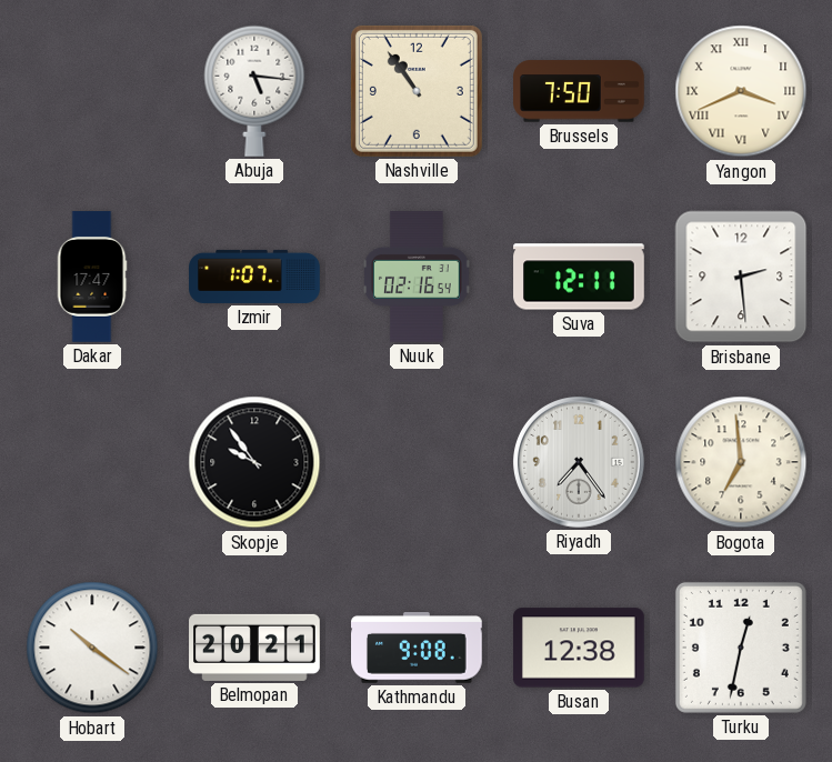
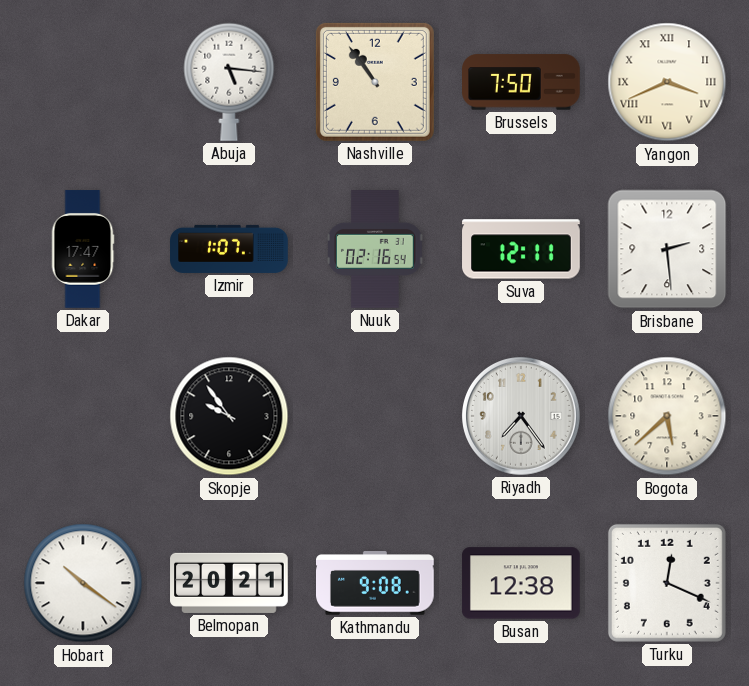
Bogota: 6:59 -> 5:38 (667, 416)
Turku: 12:32 -> 12:19 (667, 583)
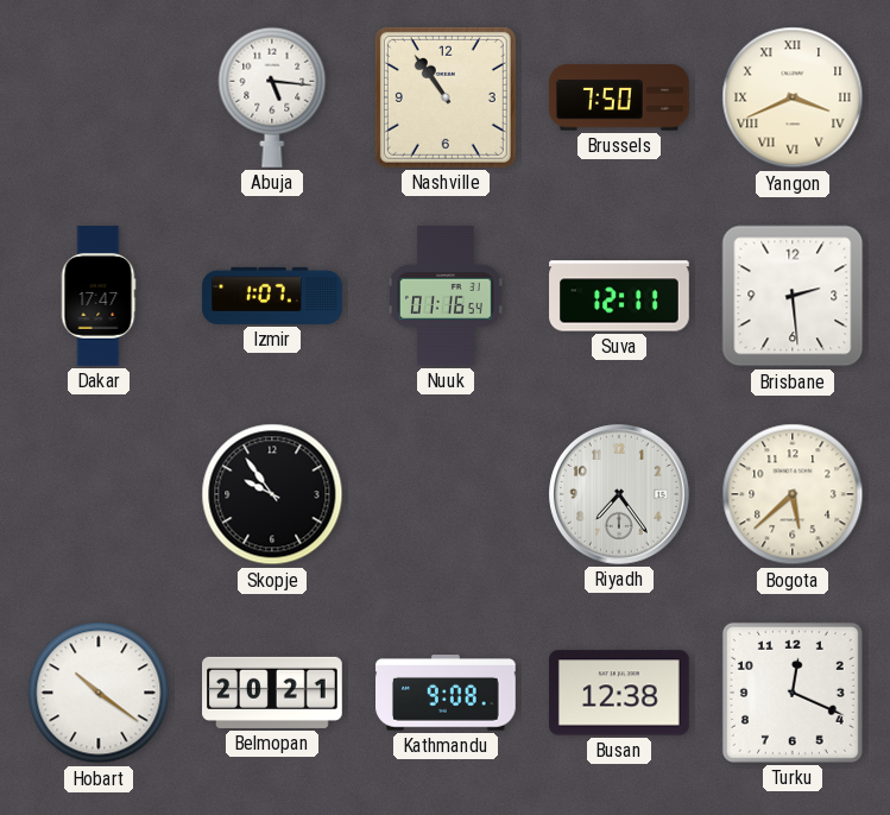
Nuuk: 02:16 -> 01:16 (447, 297)
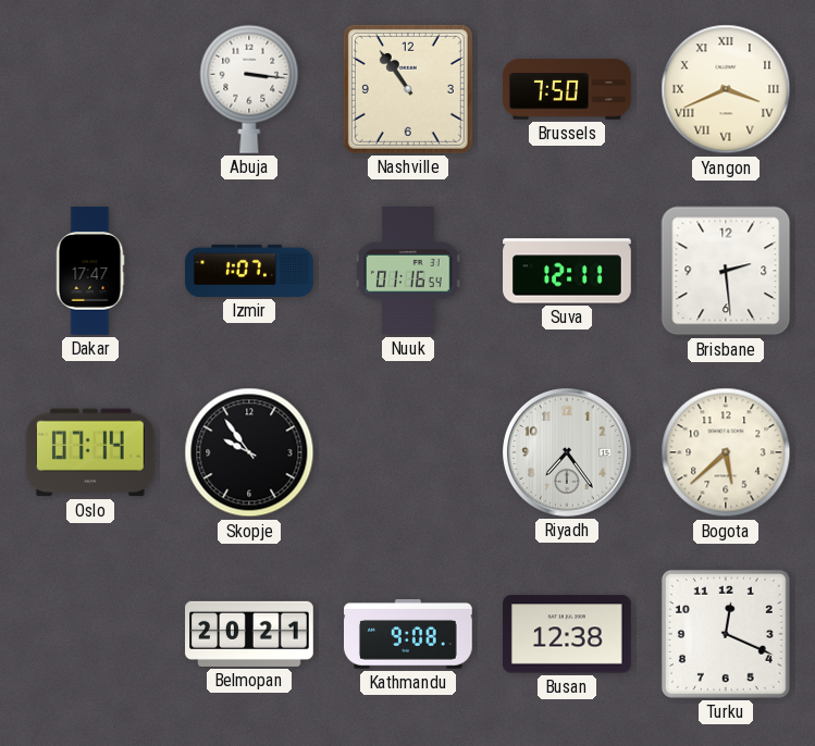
Abuja: 5:16 -> 3:16 (249, 89)
Oslo: none -> 07:14 (90, 452)
Hobart: 10:21 -> none (99, 693)
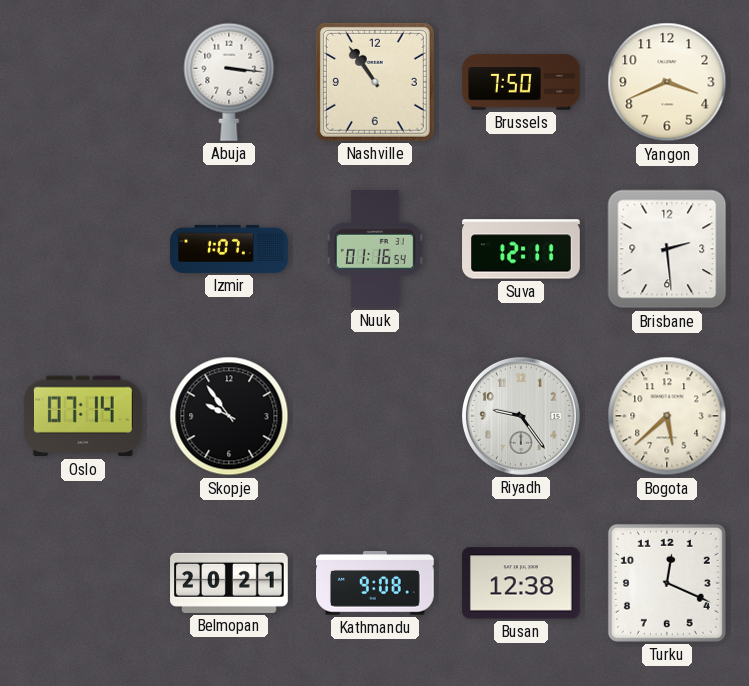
Yangon numerals: Roman -> Arabic (667, 82)
Dakar: 17:47 -> none (90, 271)
Riyadh: 7:24 -> 9:24 (522, 417)
